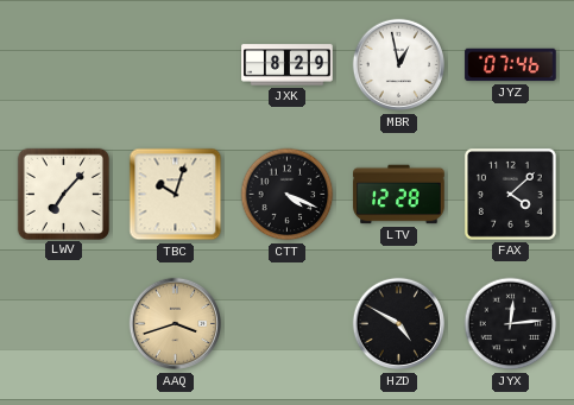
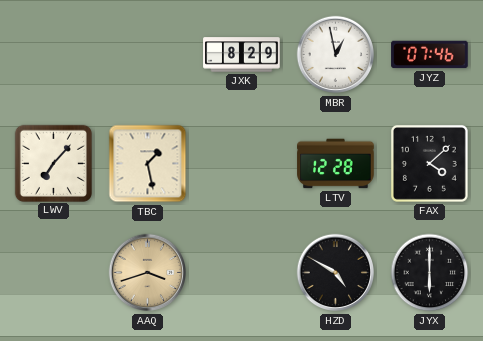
TBC: 10:03 -> 1:28 (148, 164)
CTT: 4:19 -> none (288, 195)
JYX: 12:14 -> 6:00 (430, 273)
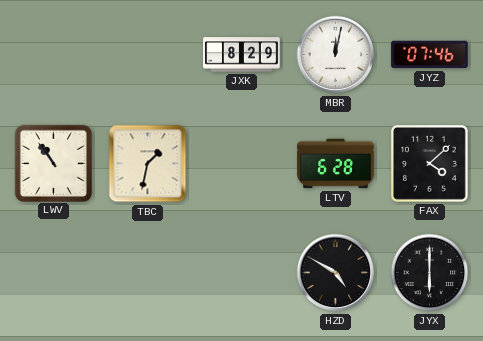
MBR: 12:58 -> 12:02 (336, 55)
LWV: 7:07 -> 10:54 (53, 163)
TBC: 1:28 -> 1:32 (148, 164)
LTV: 12:28 -> 6:28 (336, 164)
AAQ: 3:42 -> none (148, 273)
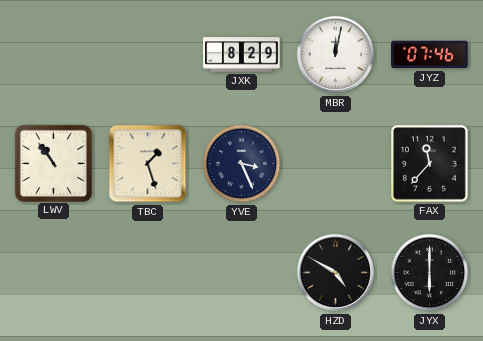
TBC: 1:32 -> 1:27 (148, 164)
YVE: none -> 3:26 (242, 164)
LTV: 6:28 -> none (336, 164)
FAX: 4:08 -> 11:37 (429, 163)
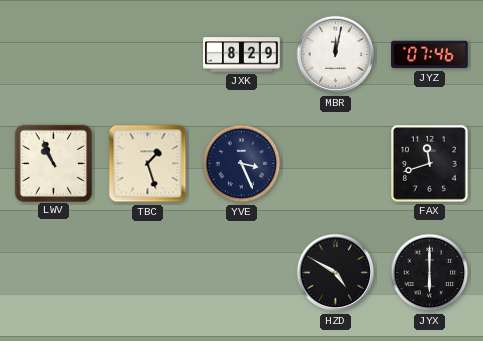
LWV: 10:54 -> 10:56 (53, 163)
FAX: 11:37 -> 11:42 (429, 163)
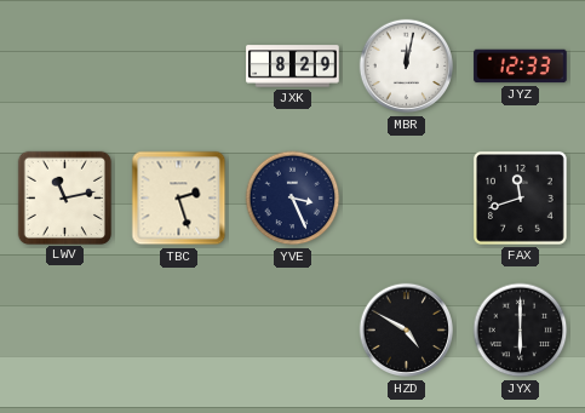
JYZ: 07:46 -> 12:33 (521, 67)
LWV: 10:56 -> 11:13 (64, 197)
TBC: 1:27 -> 2:27 (179, 199)
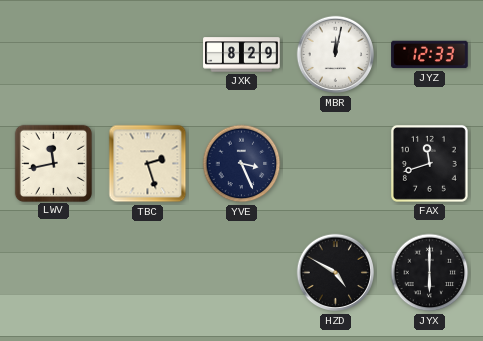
LWV: 11:13 -> 11:43 (53, 163)
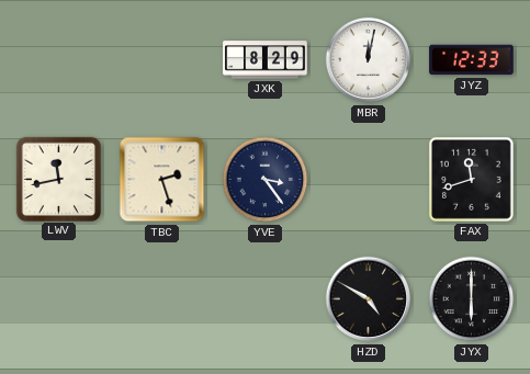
YVE: 3:26 -> 3:24 (266, 180)
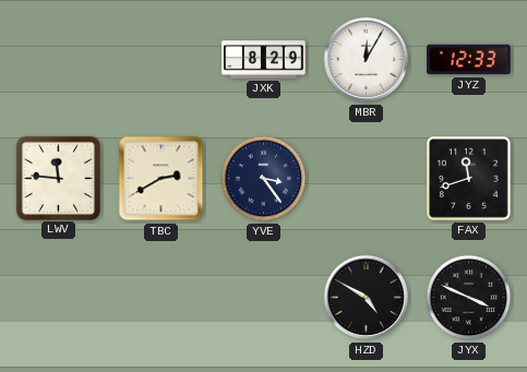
MBR: 12:02 -> 12:05 (367, 60)
LWV: 11:43 -> 11:46 (58, 178)
TBC: 2:27 -> 2:40 (161, 179)
JYX: 6:00 -> 3:49 (469, 298)
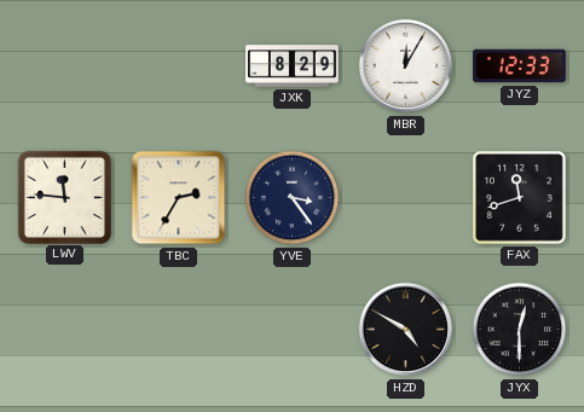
TBC: 2:40 -> 2:35 (179, 198)
JYX: 3:49 -> 12:30 (520, 330)
